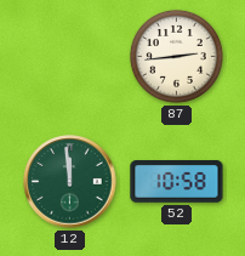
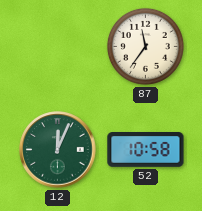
87: 2:44 -> 11:36 (145, 46)
12: 11:59 -> 12:04 (58, 150)
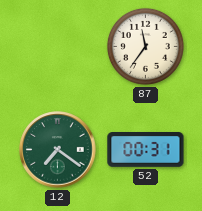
12: 12:04 -> 7:21 (58, 150)
52: 10:58 -> 00:31 (146, 150)
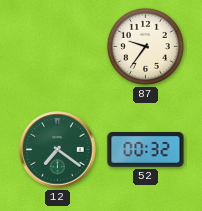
87: 11:36 -> 9:36 (145, 46)
52: 00:31 -> 00:32 (146, 150)
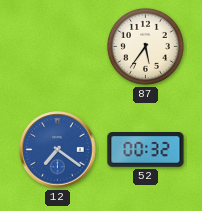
87: 9:36 -> 5:36 (145, 46)
12 dial: green -> blue (58, 150)
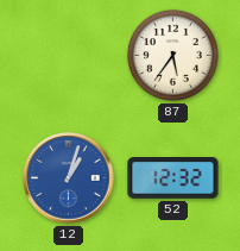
12: 7:21 -> 1:03 (69, 178)
52: 00:32 -> 12:32 (173, 178)
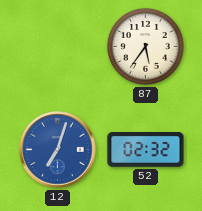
12: 1:03 -> 7:03 (58, 150)
52: 12:32 -> 02:32 (146, 150)
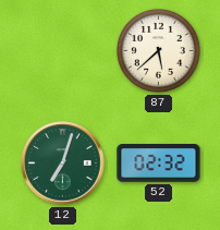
87: 5:36 -> 5:38 (158, 50)
12 dial: blue -> green (63, 164)
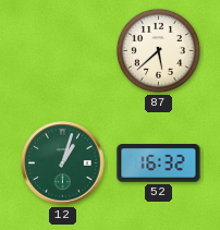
12: 7:03 -> 1:03 (63, 164)
52: 02:32 -> 16:32 (159, 164)
